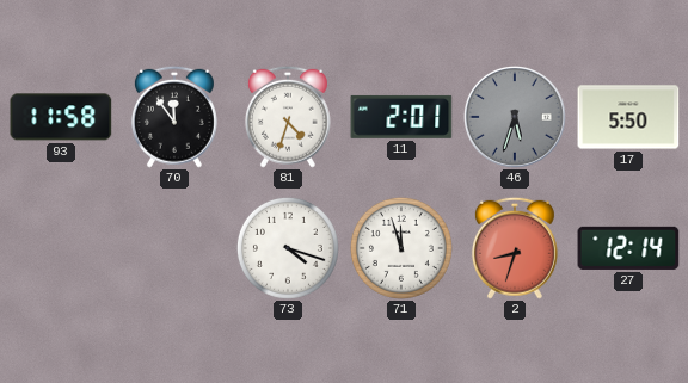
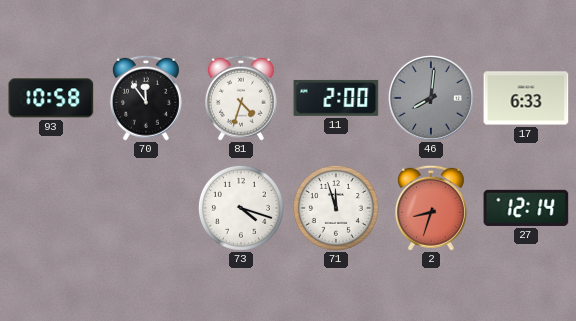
93: 11:58 -> 10:58 (51, 98)
11: 2:01 -> 2:00 (336, 98)
46: 5:33 -> 8:01 (432, 99)
17: 5:50 -> 6:33 (526, 98)
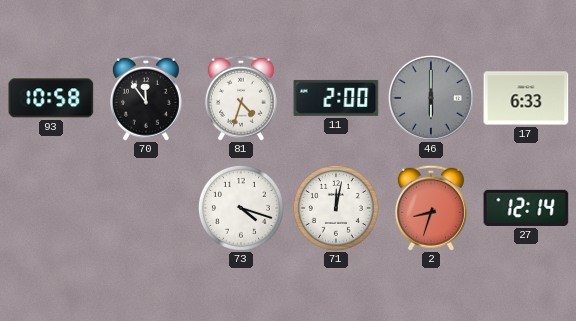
46: 8:01 -> 6:00 (432, 99)
71: 11:57 -> 12:02 (336, 208)
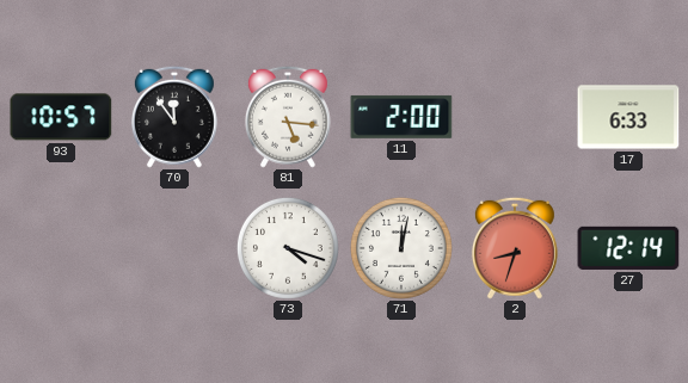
93: 10:58 -> 10:57 (61, 117)
81: 4:33 -> 5:16 (288, 117)
46: 6:00 -> none (432, 99)
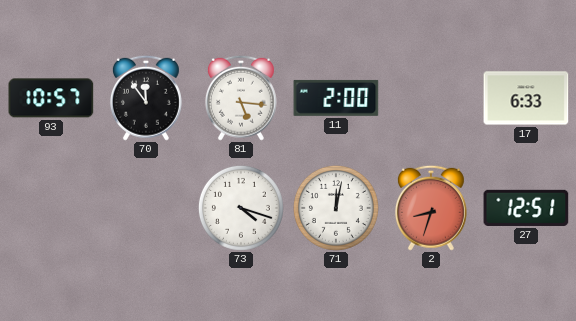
27: 12:14 -> 12:51 (526, 208)
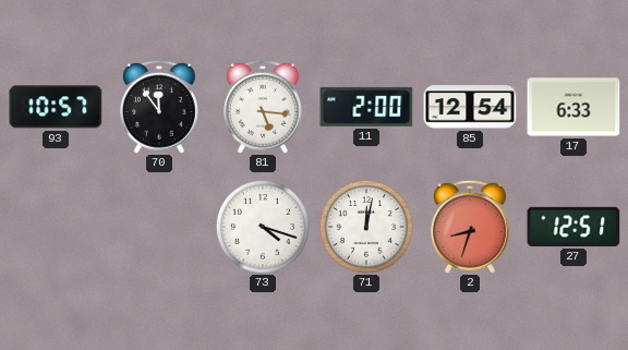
85: none -> 12:54 (470, 107)
